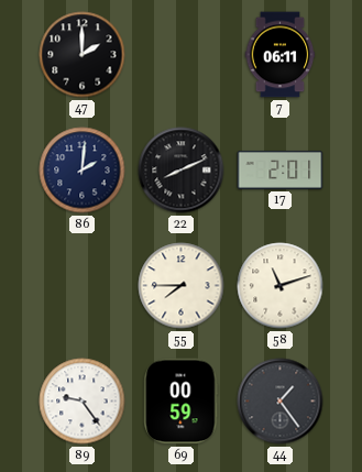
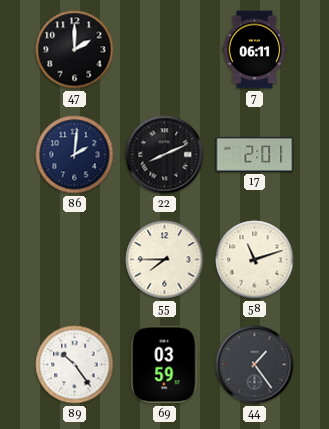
89: 9:24 -> 10:24 (75, 365)
69: 00:59 -> 03:59 (165, 365)
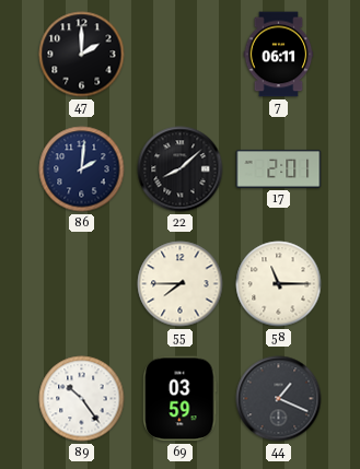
22: 8:11 -> 8:08 (181, 169)
58: 11:12 -> 11:15 (279, 284)
44: 1:24 -> 1:19 (279, 399)
